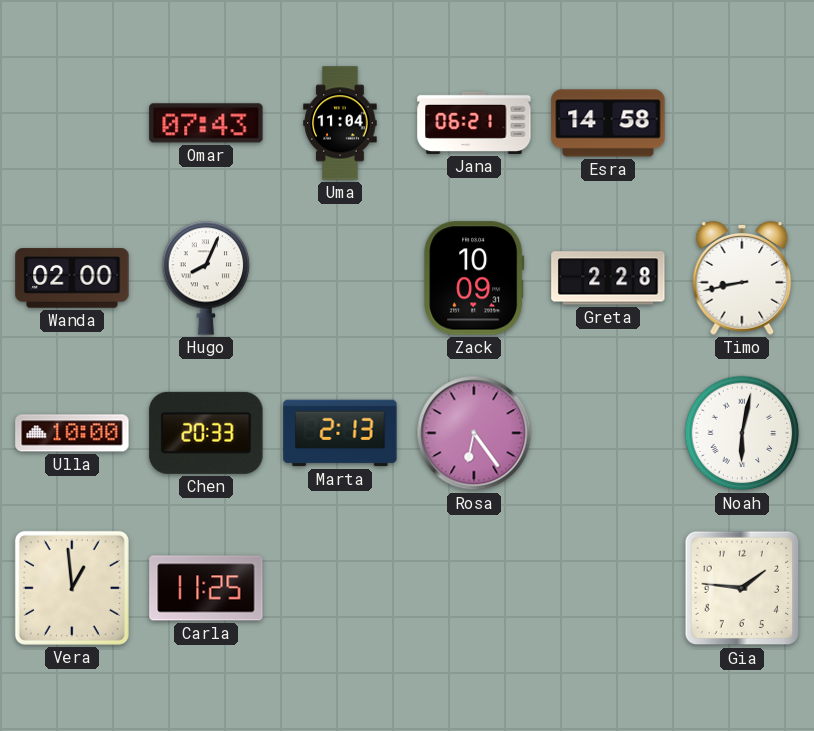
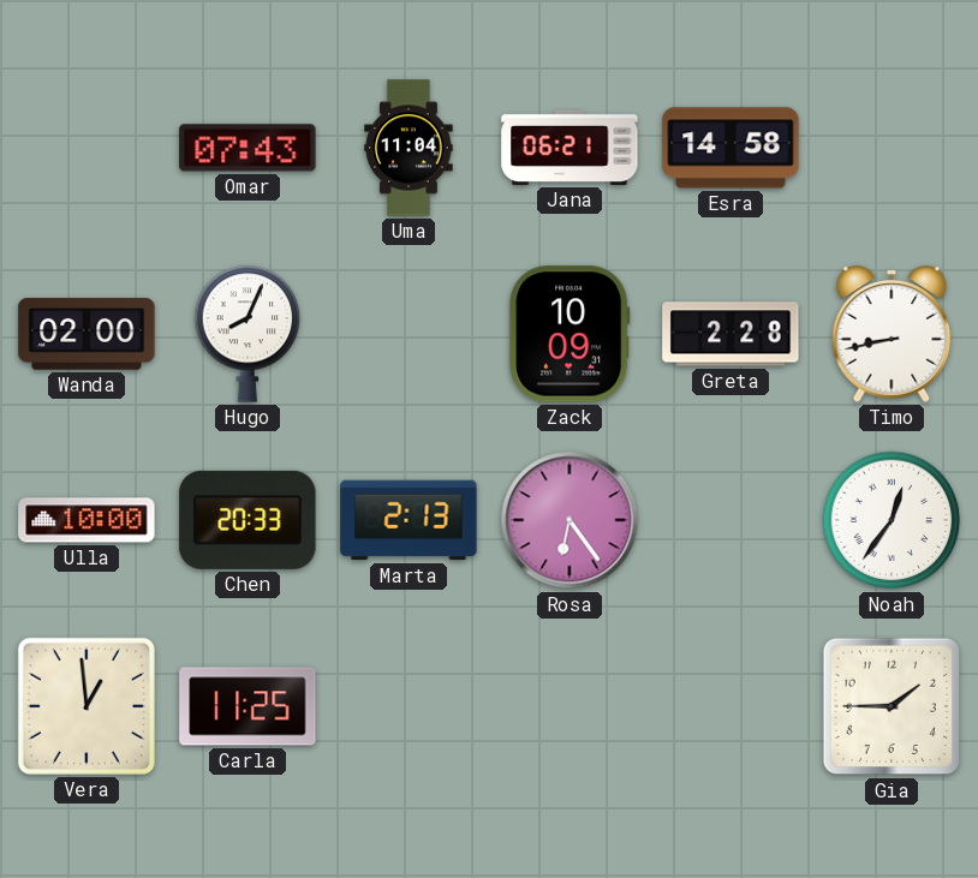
Noah: 6:02 -> 12:36 (891, 520)
Gia: 1:46 -> 1:45 (891, 706)
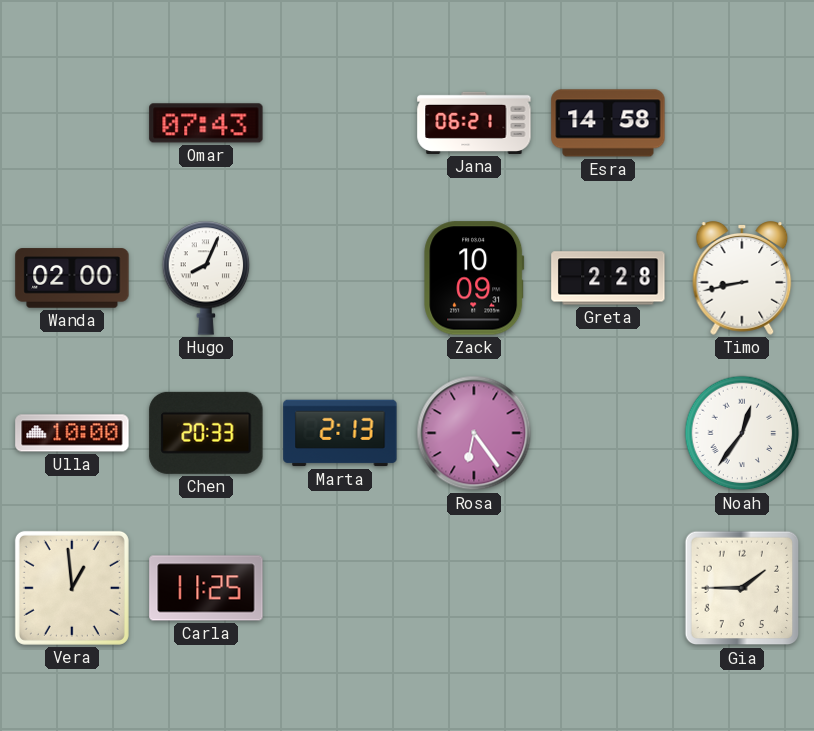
Uma: 11:04 -> none (409, 148)
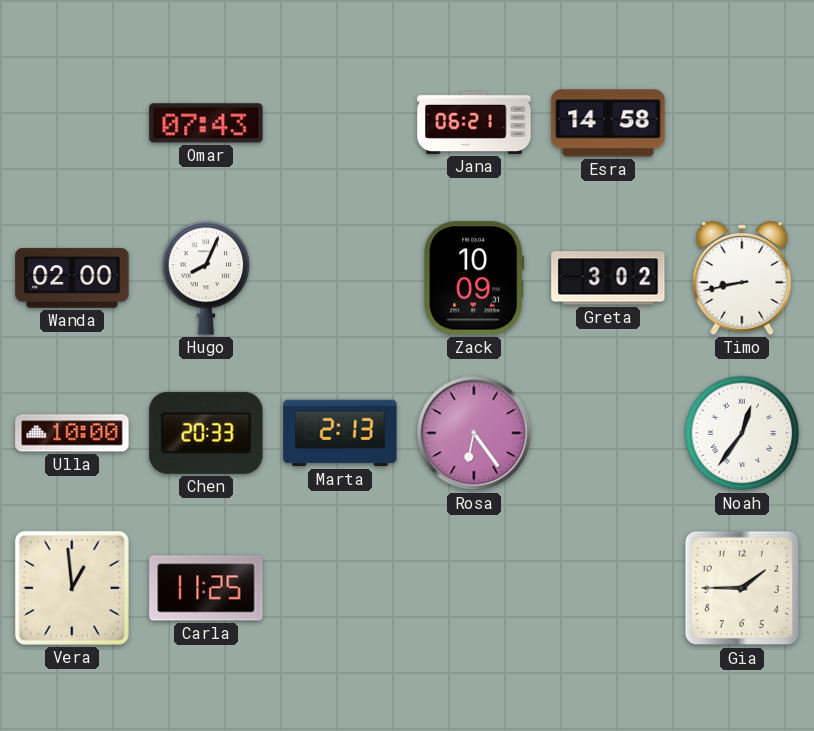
Greta: 2:28 -> 3:02 (608, 278)
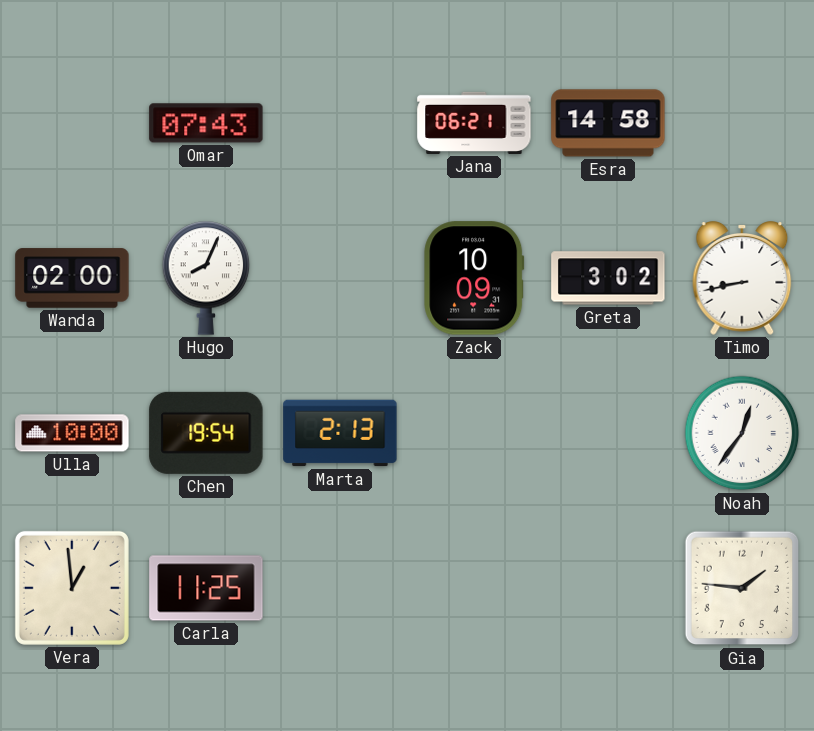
Chen: 20:33 -> 19:54 (206, 433)
Rosa: 6:24 -> none (474, 433)
Gia: 1:45 -> 1:46 (742, 588)
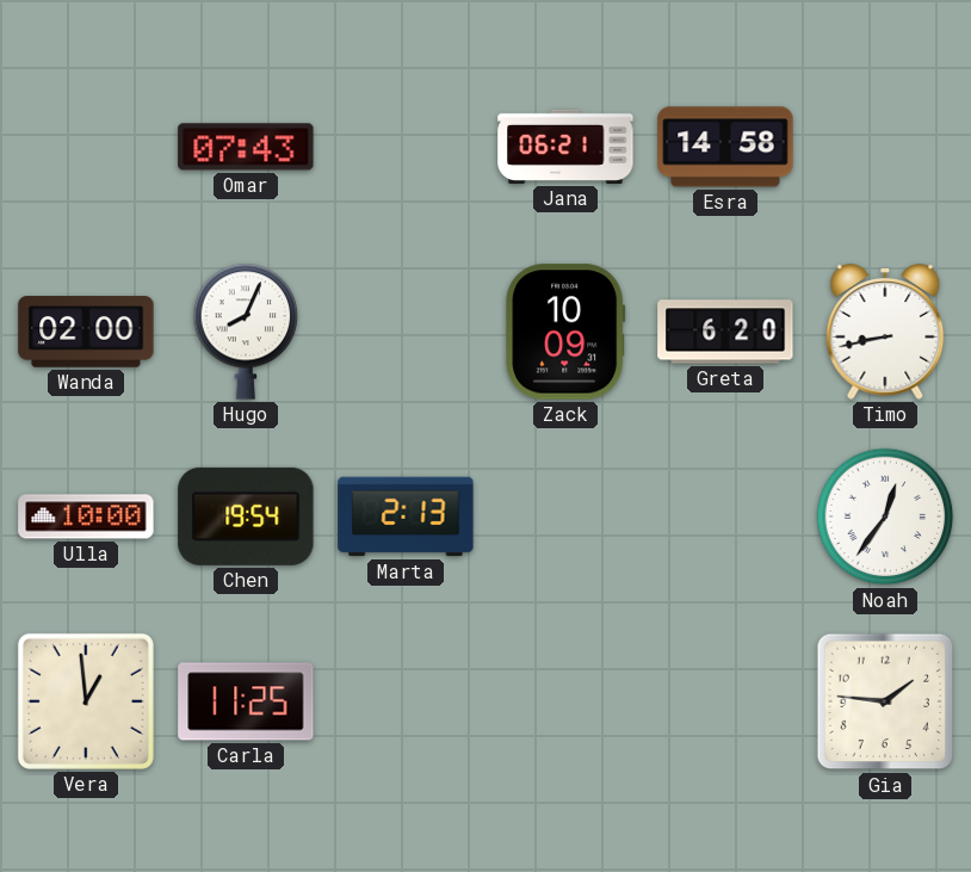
Greta: 3:02 -> 6:20 (725, 332)
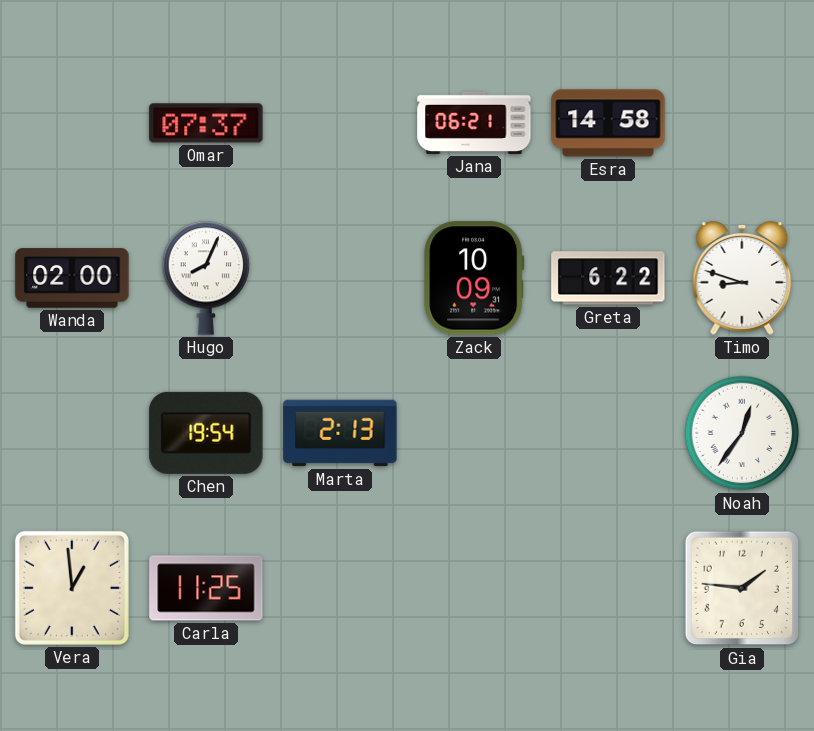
Omar: 07:43 -> 07:37 (206, 123)
Greta: 6:20 -> 6:22 (608, 278)
Timo: 8:43 -> 8:48 (742, 278)
Ulla: 10:00 -> none (86, 517)
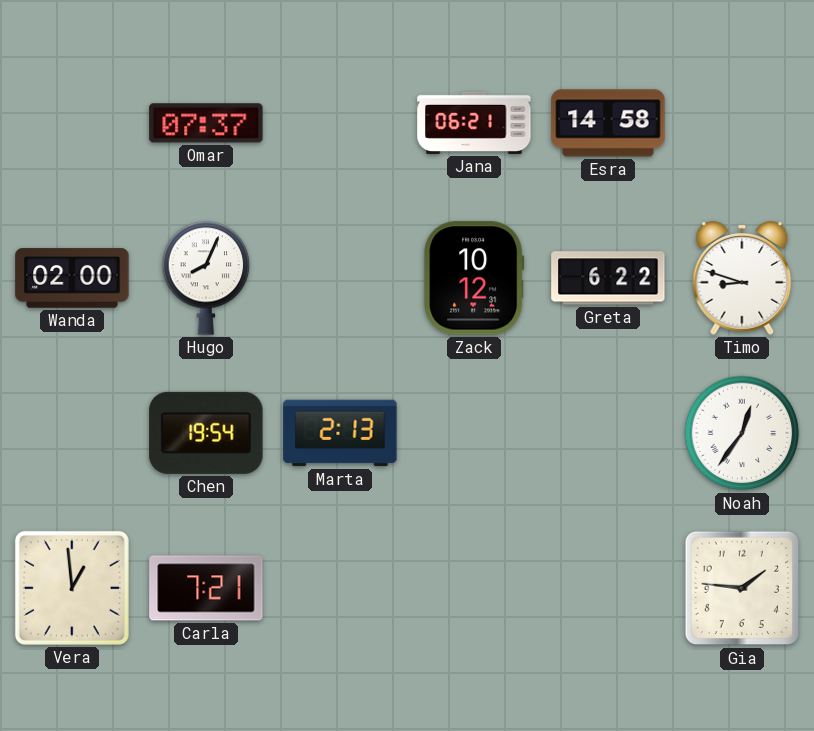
Zack: 10:09 -> 10:12 (474, 278)
Carla: 11:25 -> 7:21 (206, 588)
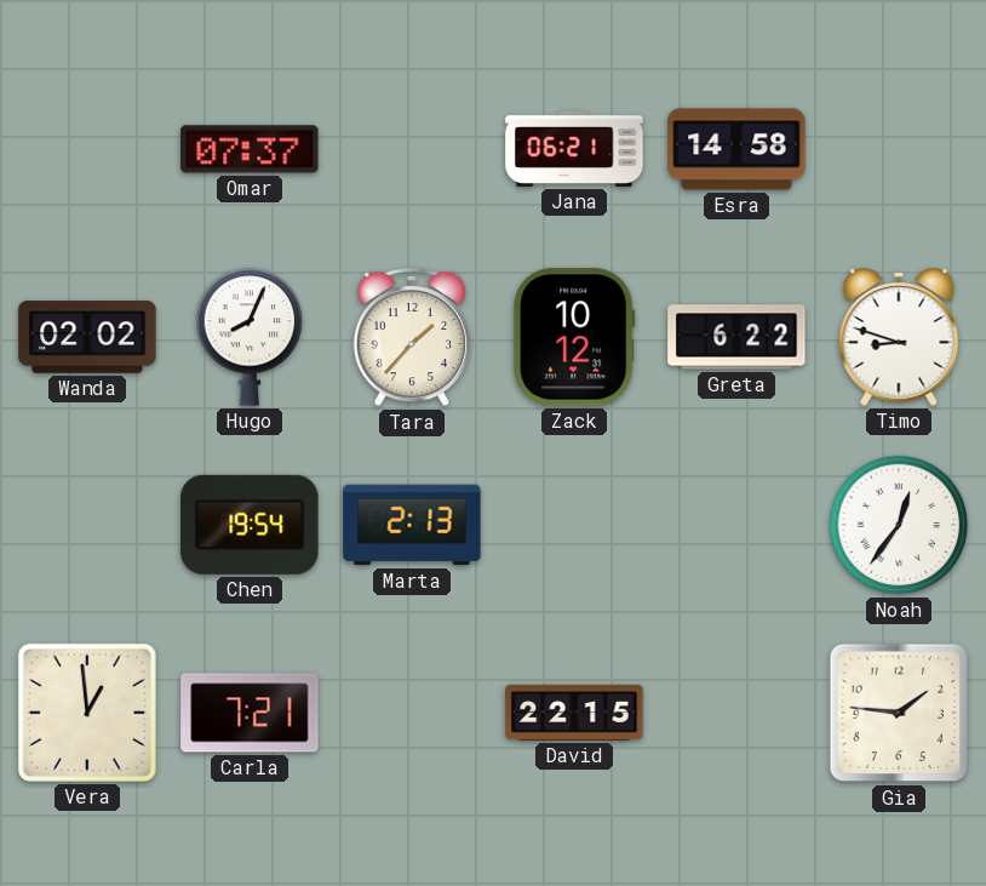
Wanda: 02:00 -> 02:02 (87, 337)
Tara: none -> 1:37 (412, 337)
David: none -> 22:15 (574, 713)
